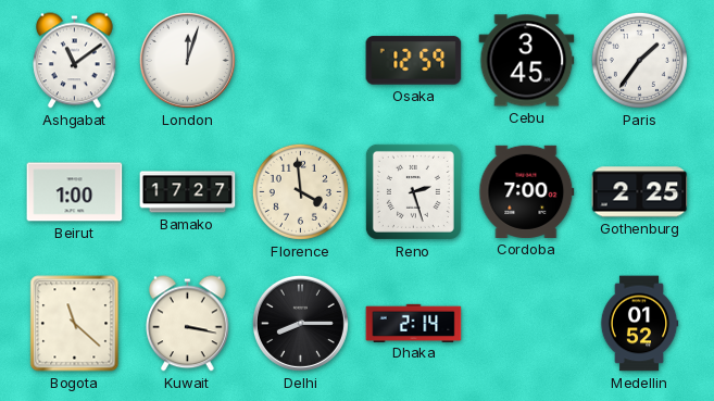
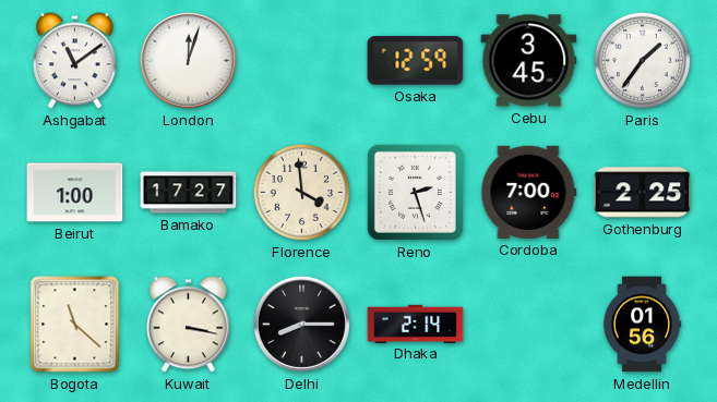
Medellin: 01:52 -> 01:56 (642, 325)
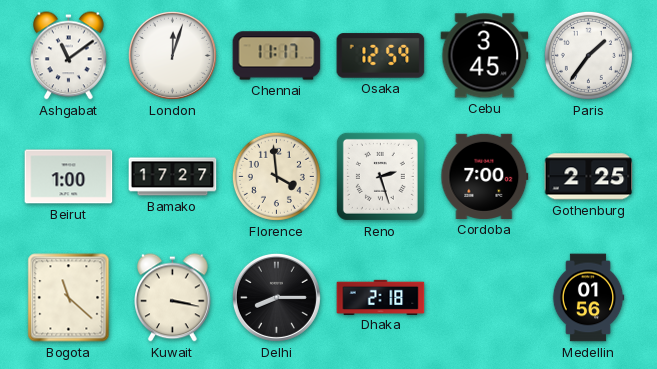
Chennai: none -> 11:17 (277, 56)
Dhaka: 2:14 -> 2:18 (381, 297)
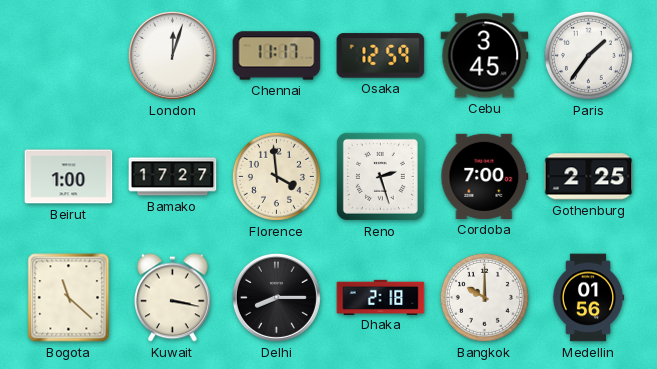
Ashgabat: 11:09 -> none (69, 56)
Bangkok: none -> 10:00 (484, 297)
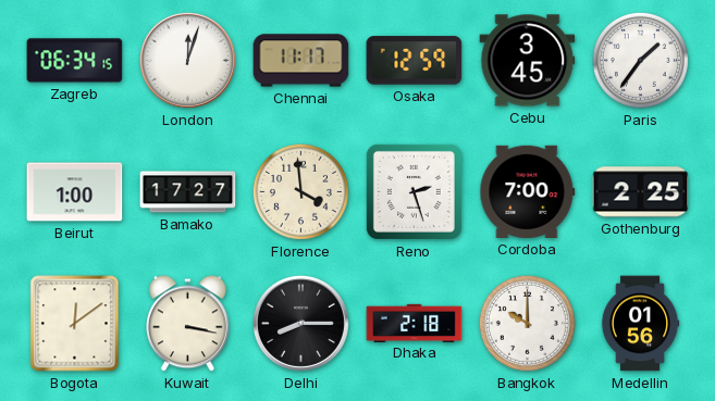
Zagreb: none -> 06:34 (75, 61)
Bogota: 11:22 -> 12:09 (75, 324)
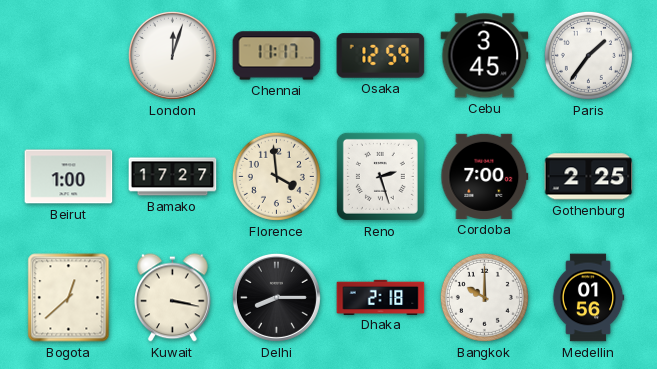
Zagreb: 06:34 -> none (75, 61)
Bogota: 12:09 -> 12:38 (69, 298)
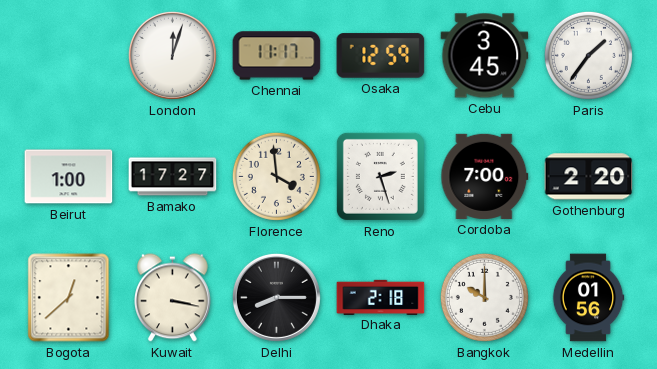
Gothenburg: 2:25 -> 2:20 (589, 177)
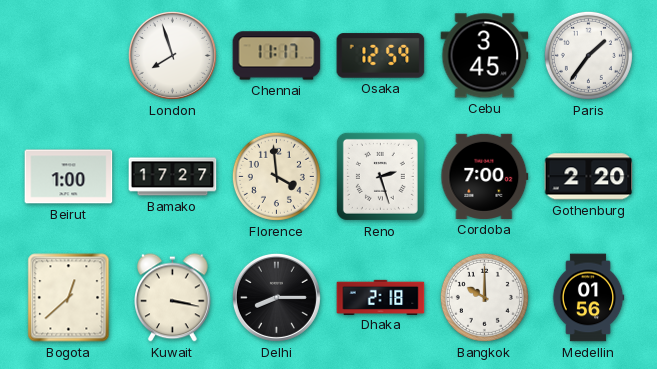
London: 12:03 -> 7:57 (172, 55)
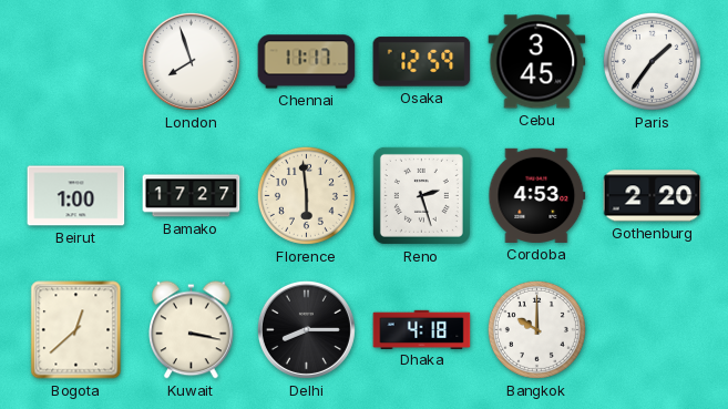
Florence: 3:59 -> 5:59 (306, 195)
Cordoba: 7:00 -> 4:53 (537, 195)
Dhaka: 2:18 -> 4:18 (422, 329)
Medellin: 01:56 -> none (588, 298)
